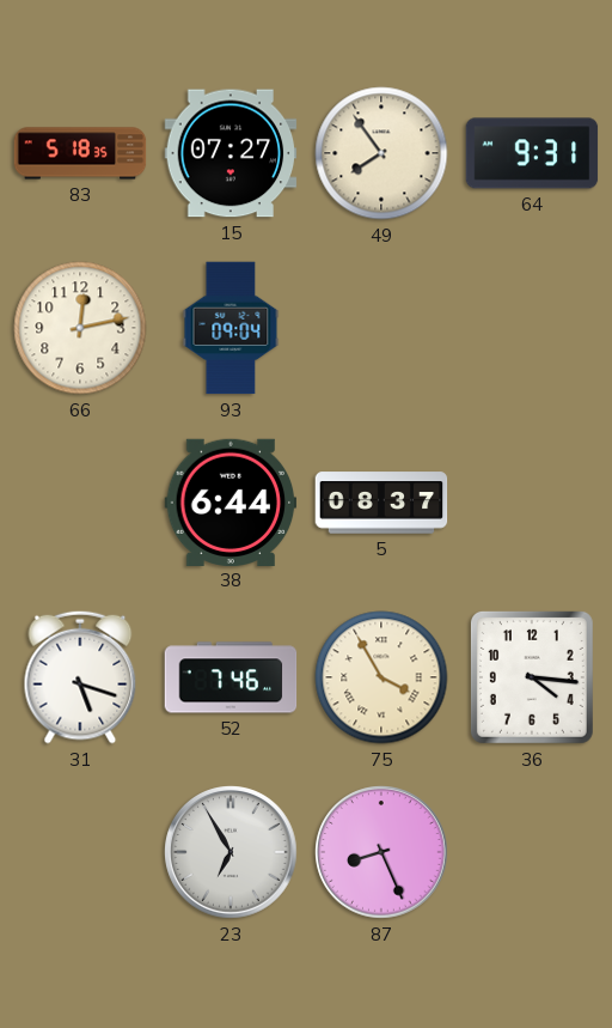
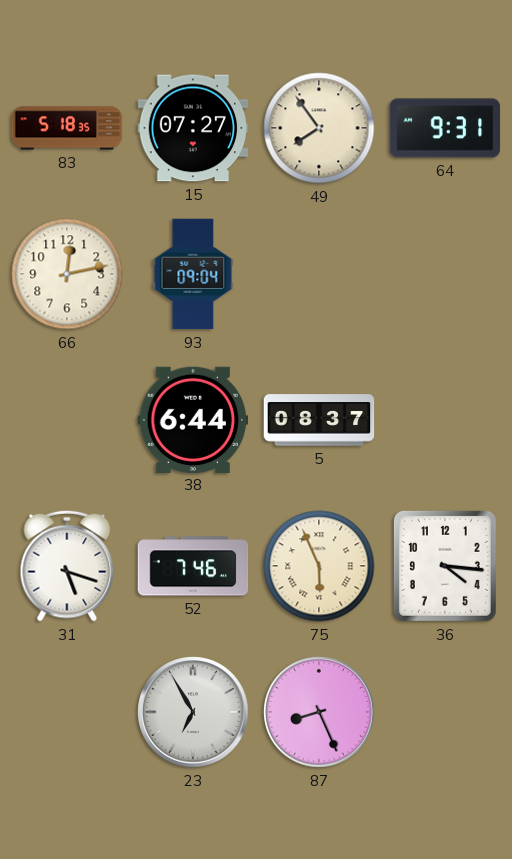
75: 3:55 -> 5:56 (319, 566)
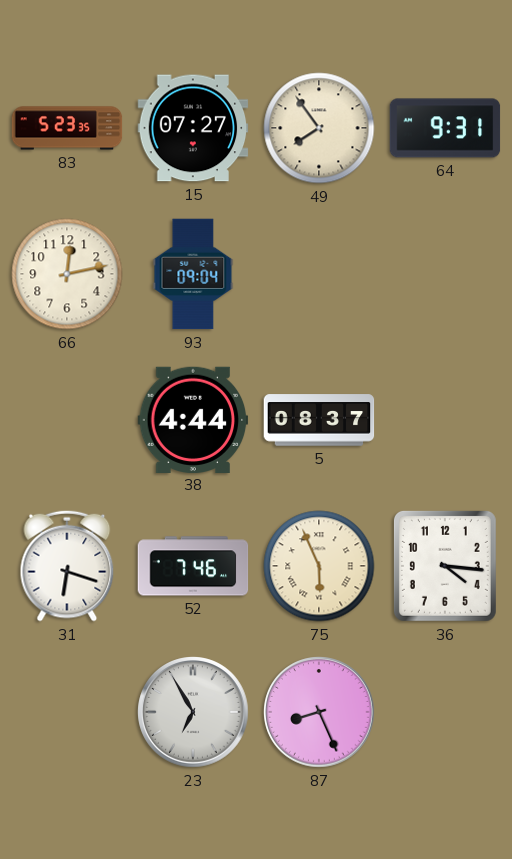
83: 5:18 -> 5:23 (67, 128)
38: 6:44 -> 4:44 (193, 419)
31: 5:18 -> 6:18 (67, 566)
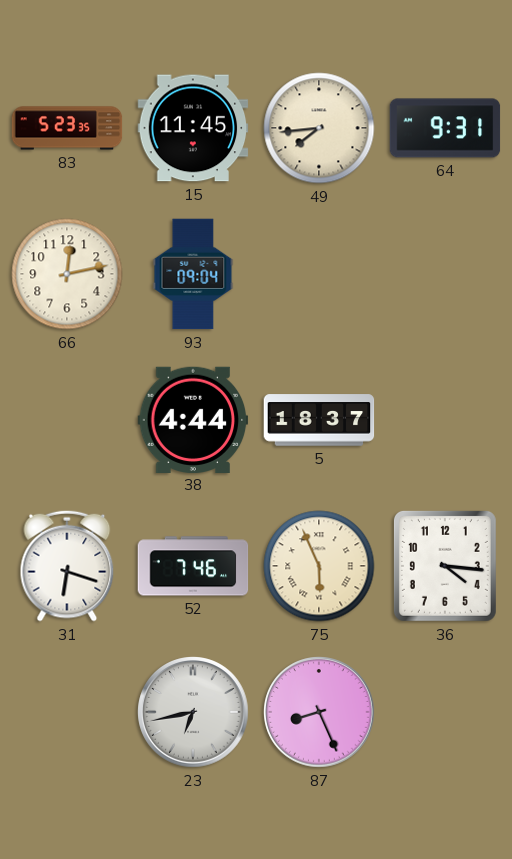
15: 07:27 -> 11:45 (193, 128)
49: 7:54 -> 7:44 (319, 128)
5: 08:37 -> 18:37 (319, 420)
23: 6:55 -> 6:43 (193, 712)
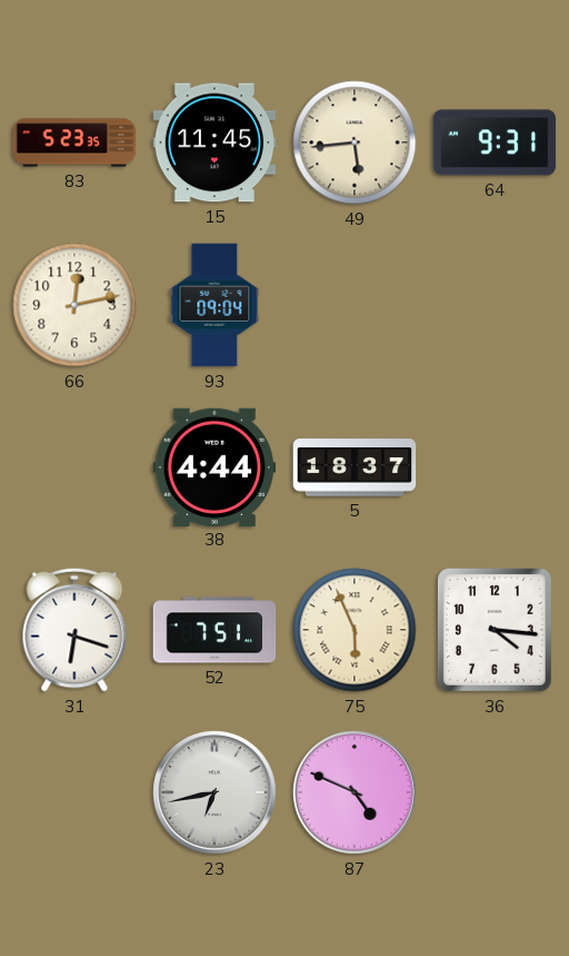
49: 7:44 -> 5:44 (355, 142)
52: 7:46 -> 7:51 (214, 630)
87: 8:26 -> 4:49 (355, 792)
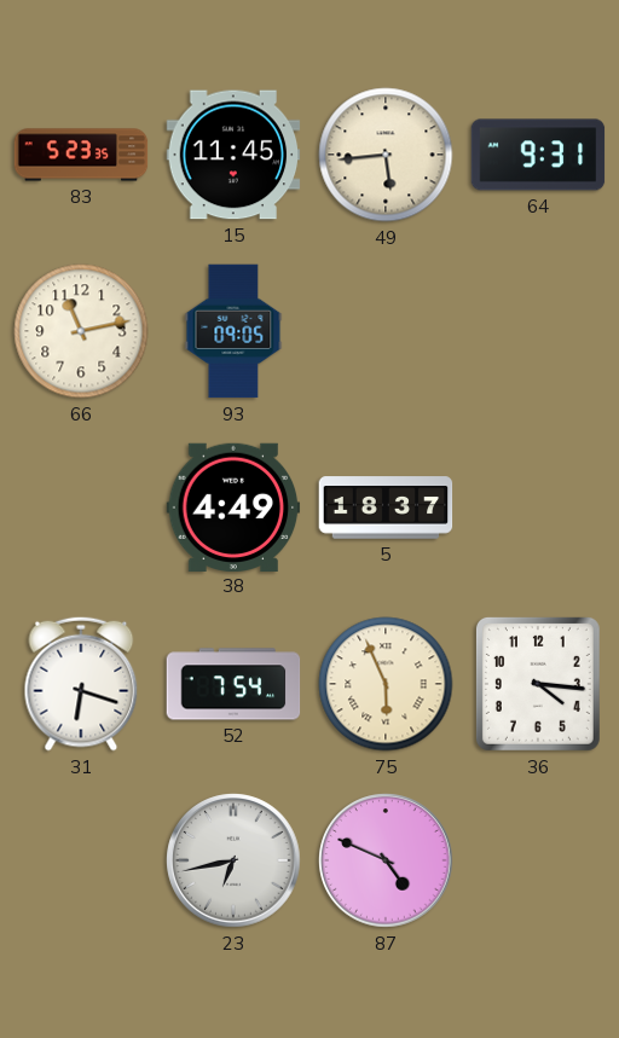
66: 12:13 -> 11:13 (81, 331)
93: 09:04 -> 09:05 (233, 331)
38: 4:44 -> 4:49 (233, 506)
52: 7:51 -> 7:54 (233, 684)
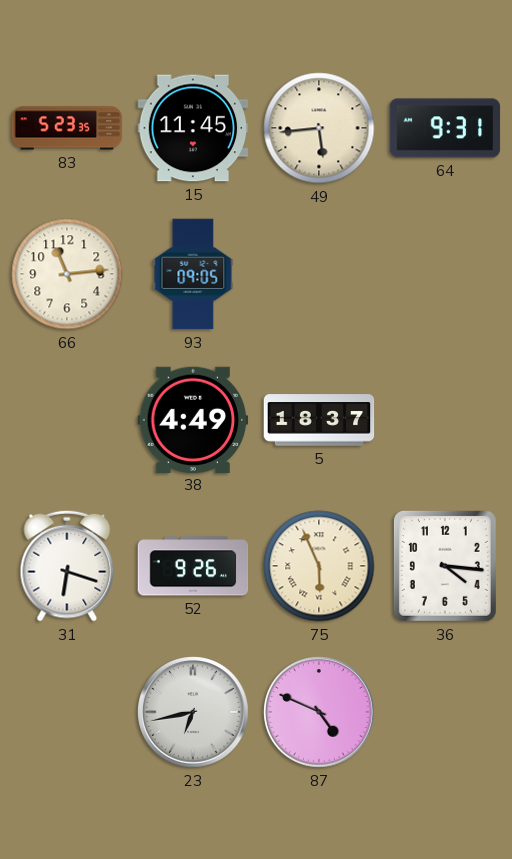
66: 11:13 -> 11:14 (67, 274)
52: 7:54 -> 9:26 (193, 566)
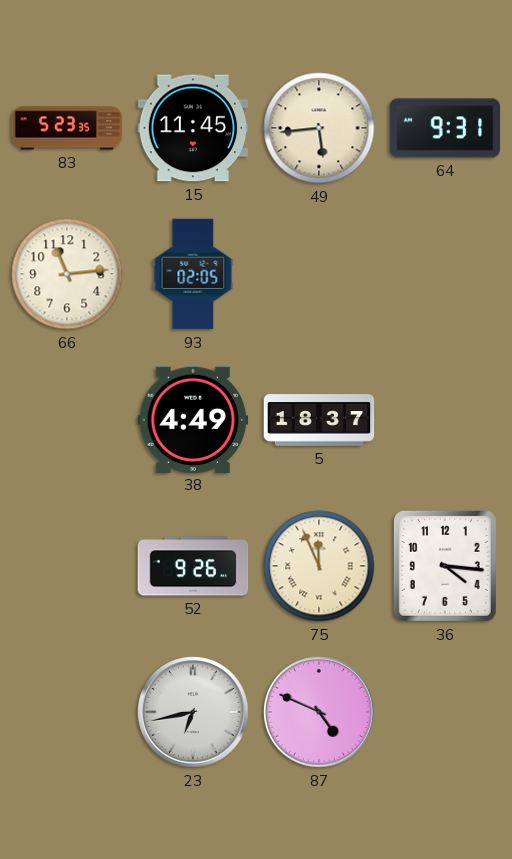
93: 09:05 -> 02:05 (193, 274)
31: 6:18 -> none (67, 566)
75: 5:56 -> 11:56 (319, 566)
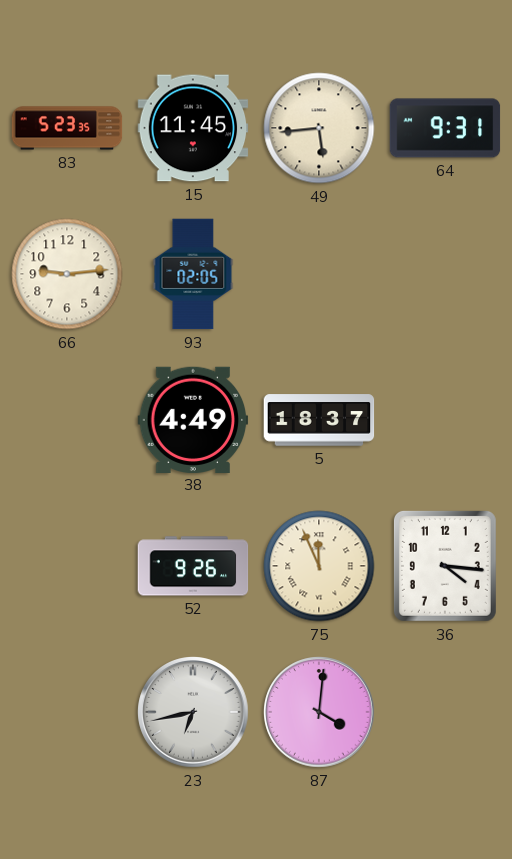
66: 11:14 -> 9:14 (67, 274)
87: 4:49 -> 4:01 (319, 712)
